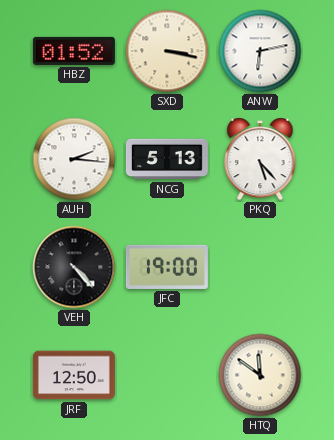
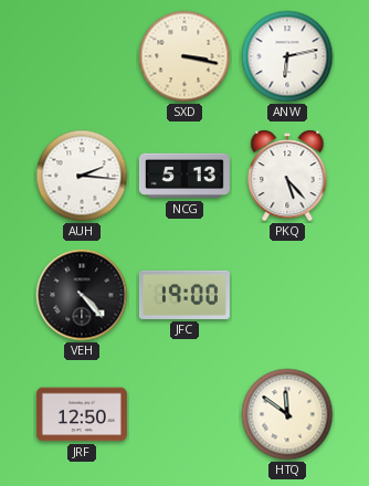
HBZ: 01:52 -> none (74, 51)
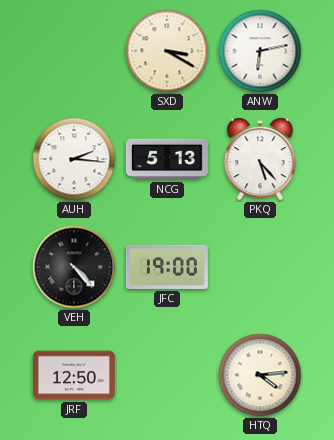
SXD: 3:17 -> 3:20 (167, 51)
HTQ: 11:51 -> 4:14 (260, 375)
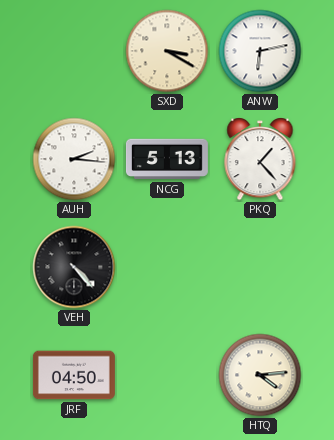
PKQ: 5:23 -> 1:23 (260, 159)
JFC: 19:00 -> none (167, 267)
JRF: 12:50 -> 04:50 (74, 375)
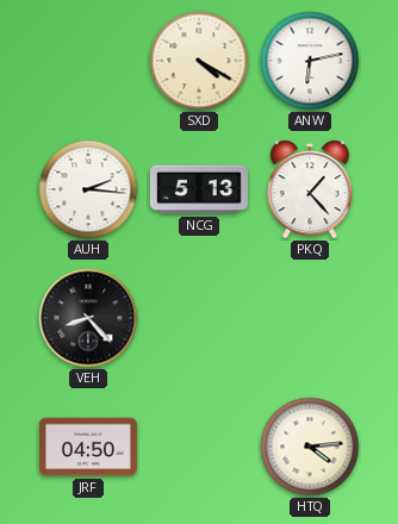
SXD: 3:20 -> 4:20 (199, 61)
VEH: 4:23 -> 8:23 (88, 318)
